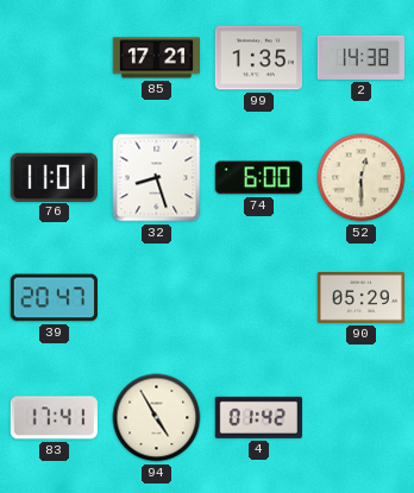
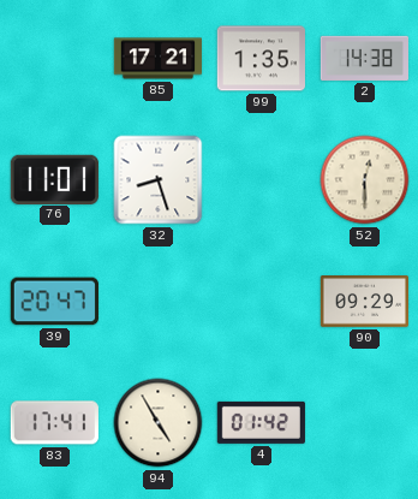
74: 6:00 -> none (258, 178)
90: 05:29 -> 09:29 (364, 302)
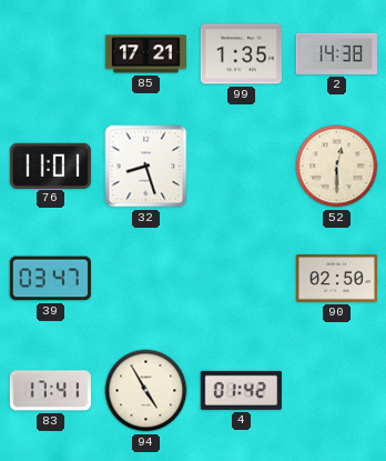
39: 20:47 -> 03:47 (50, 279)
90: 09:29 -> 02:50 (336, 279)
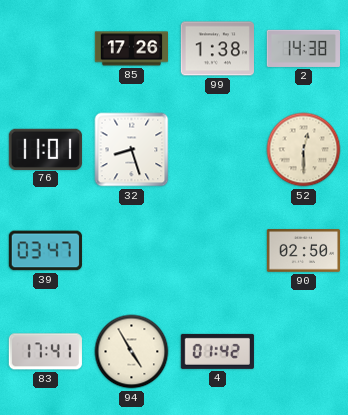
85: 17:21 -> 17:26 (131, 49)
99: 1:35 -> 1:38 (217, 49)
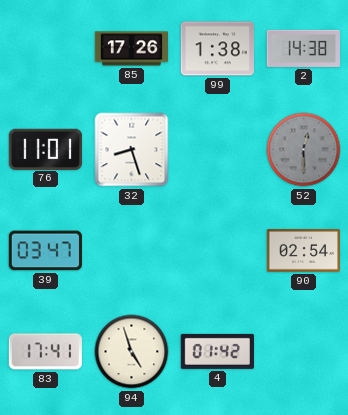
52 dial: cream -> grey (304, 150)
90: 02:50 -> 02:54 (303, 251)
94: 4:55 -> 4:57 (132, 352)
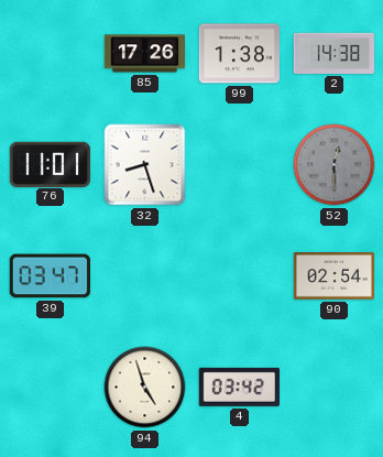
83: 17:41 -> none (45, 352)
4: 01:42 -> 03:42 (239, 387)
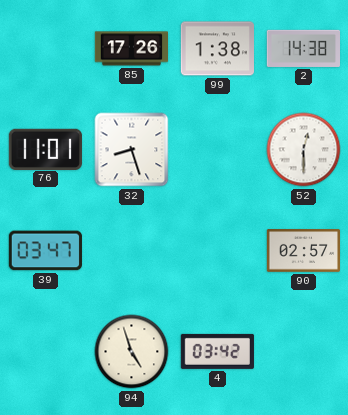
52 dial: grey -> white (304, 150)
90: 02:54 -> 02:57 (303, 251)
